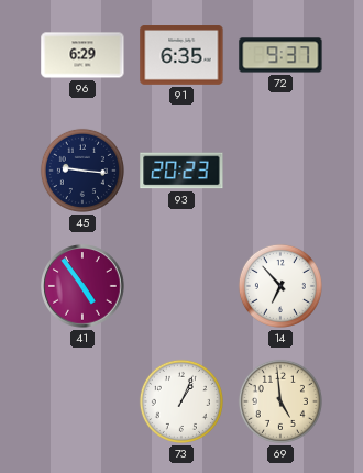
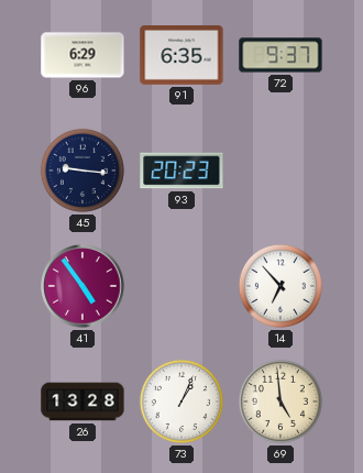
26: none -> 13:28 (82, 402)
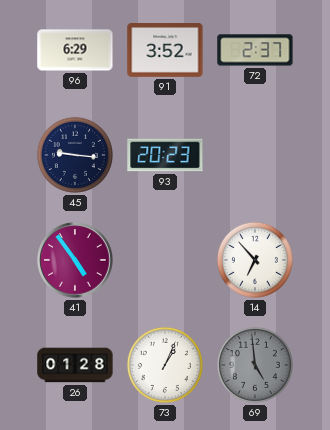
91: 6:35 -> 3:52 (165, 51)
72: 9:37 -> 2:37 (255, 50)
26: 13:28 -> 01:28 (75, 365)
69 dial: cream -> grey (255, 365)
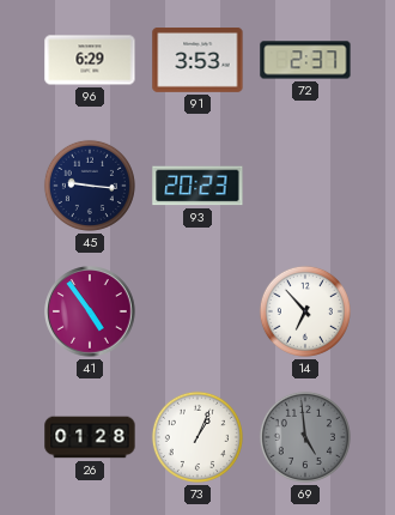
91: 3:52 -> 3:53 (197, 61)
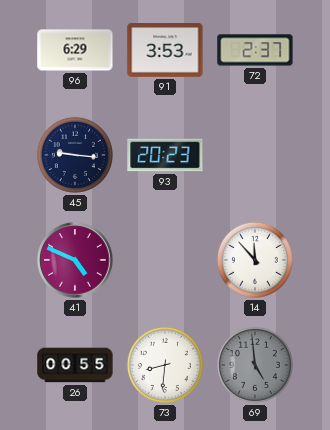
41: 4:54 -> 4:49 (75, 260)
14: 6:53 -> 11:53 (255, 260)
26: 01:28 -> 00:55 (75, 365)
73: 1:04 -> 8:31 (165, 365)
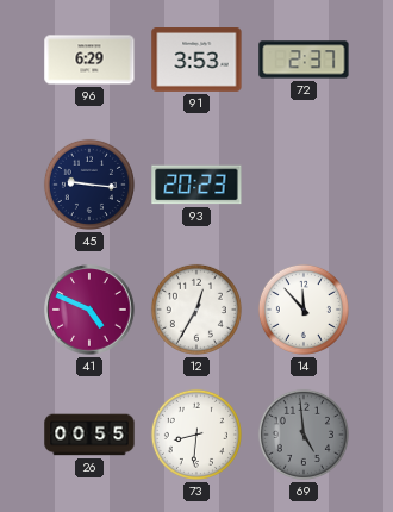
12: none -> 12:35 (196, 310)
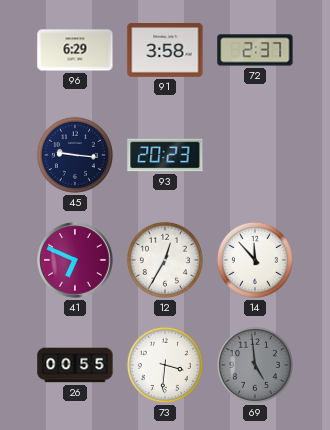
91: 3:53 -> 3:58 (165, 51)
41: 4:49 -> 6:49 (75, 260)
73: 8:31 -> 3:31 (165, 365)
